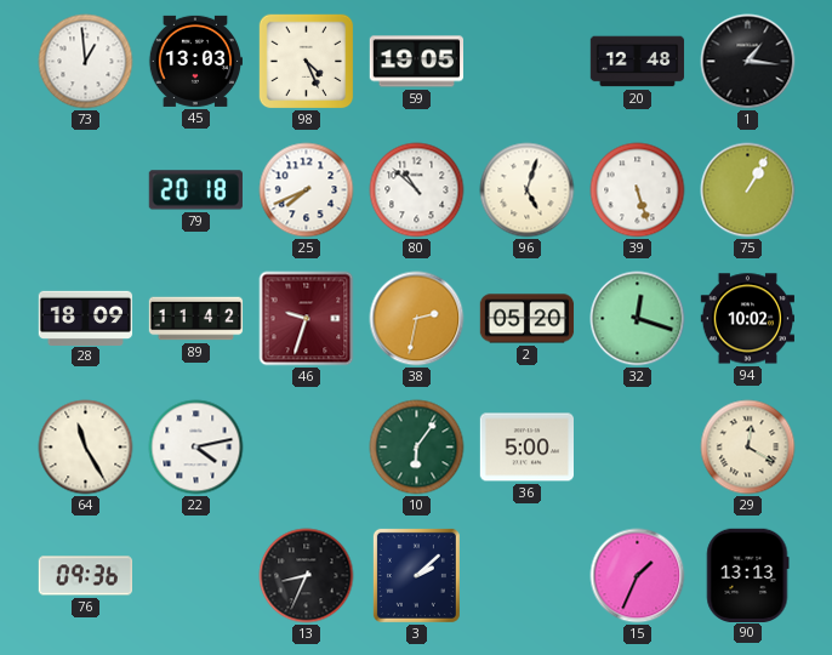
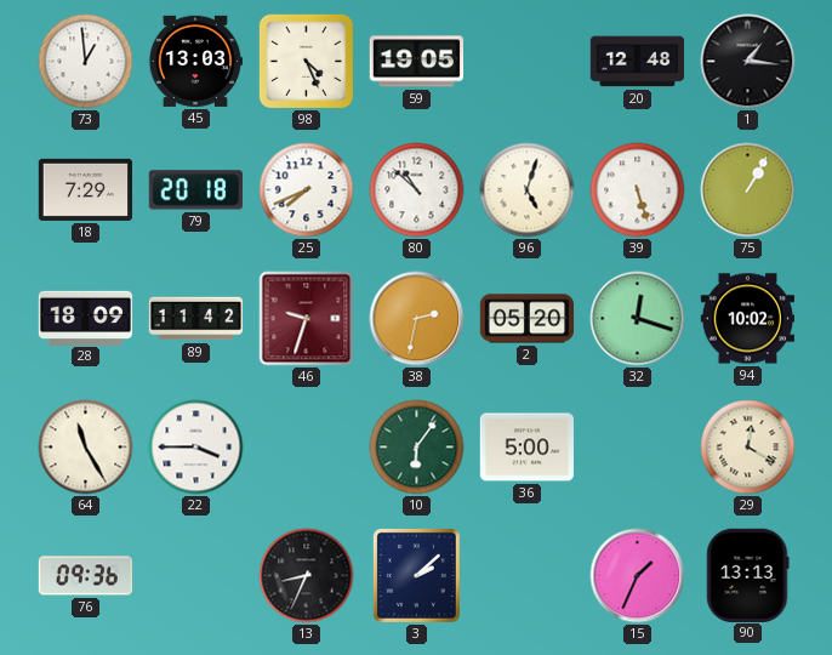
18: none -> 7:29 (85, 189)
22: 4:13 -> 3:45 (196, 448)
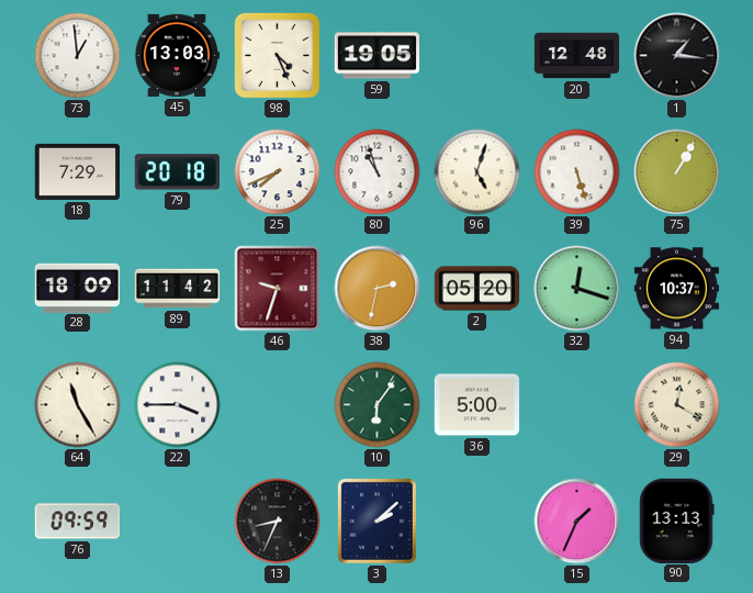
80: 10:52 -> 10:57 (378, 172)
94: 10:02 -> 10:37 (676, 289)
76: 09:36 -> 09:59 (77, 522)
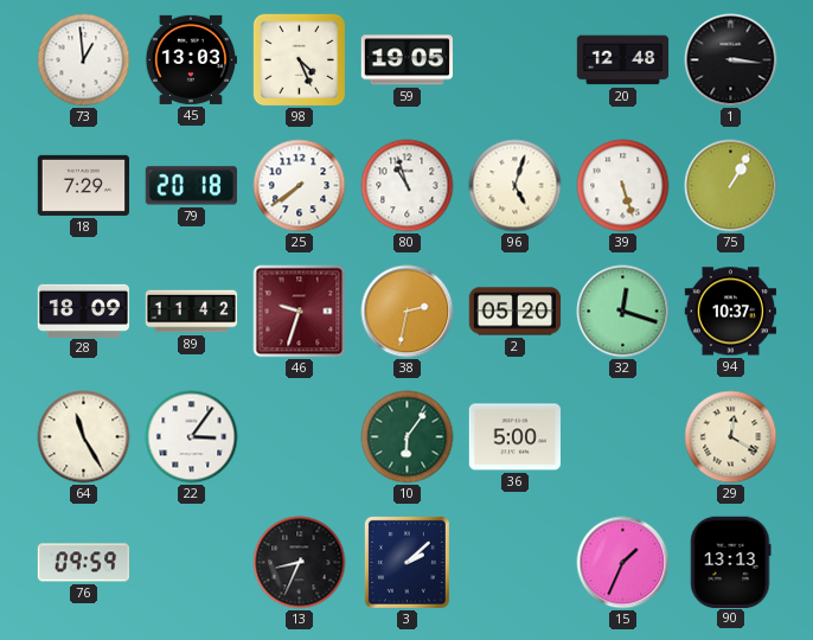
1: 1:16 -> 3:16 (731, 60)
25: 7:41 -> 7:39 (300, 186)
22: 3:45 -> 3:06 (192, 437)
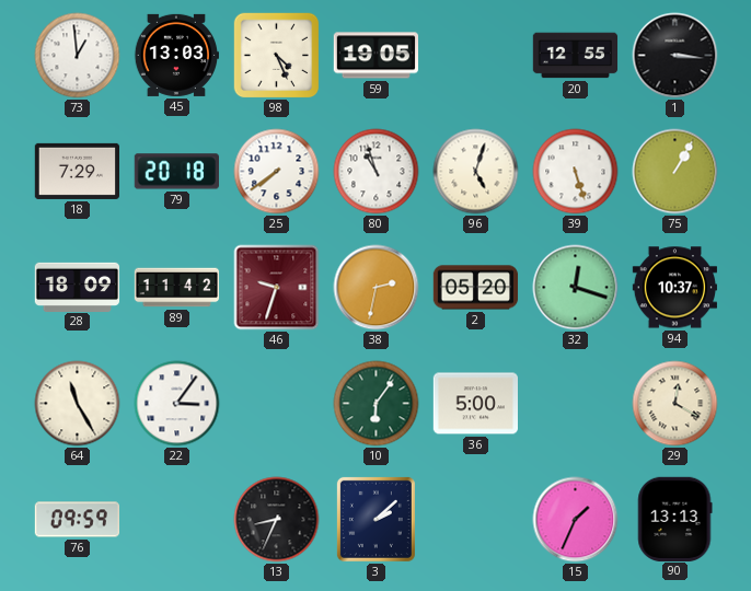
20: 12:48 -> 12:55 (576, 56)
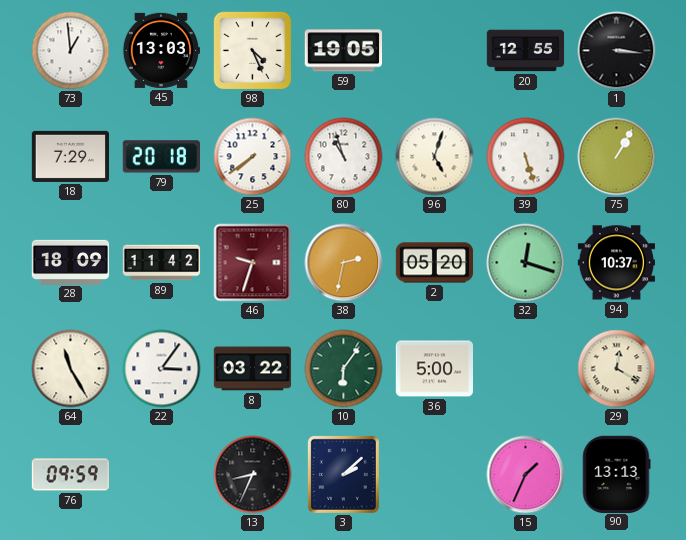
8: none -> 03:22 (253, 369)
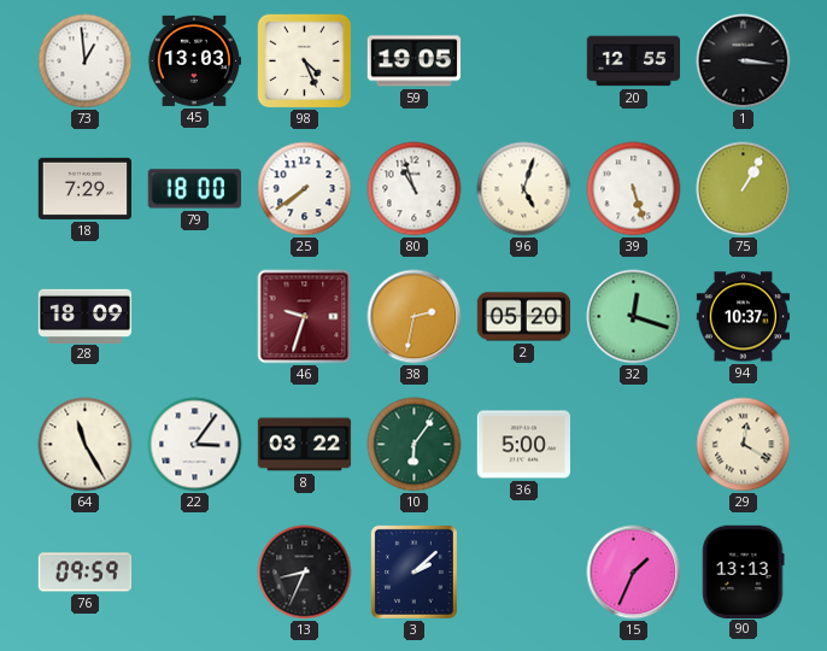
79: 20:18 -> 18:00 (194, 189)
89: 11:42 -> none (162, 263)
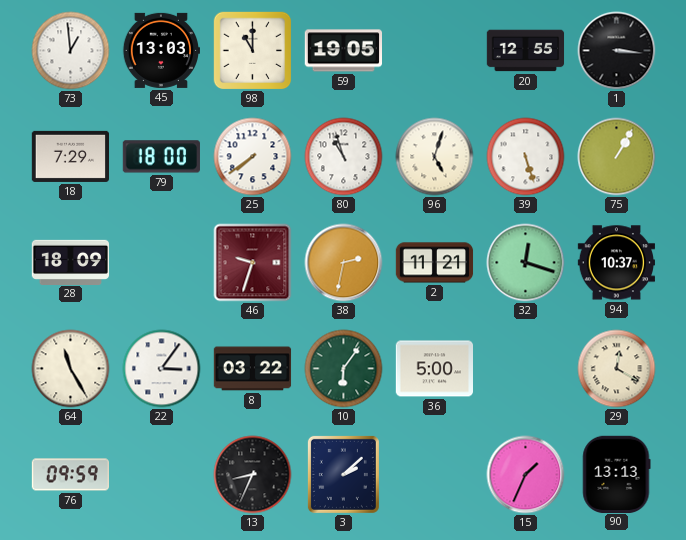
98: 4:26 -> 11:00 (253, 51)
2: 05:20 -> 11:21 (435, 263)
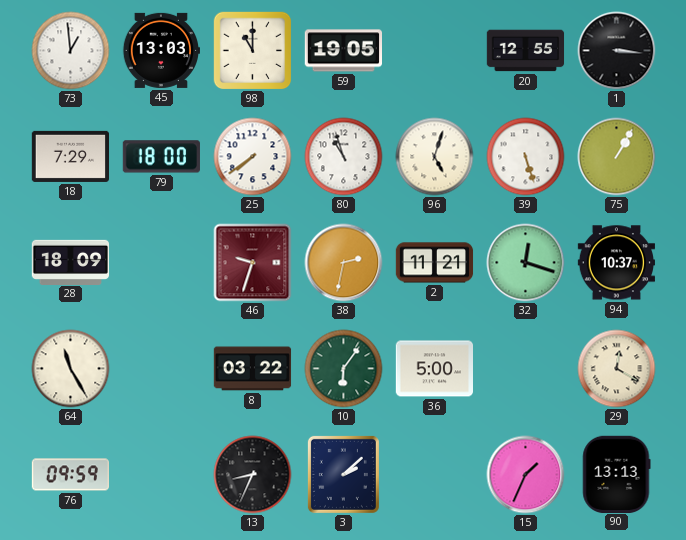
22: 3:06 -> none (162, 369)
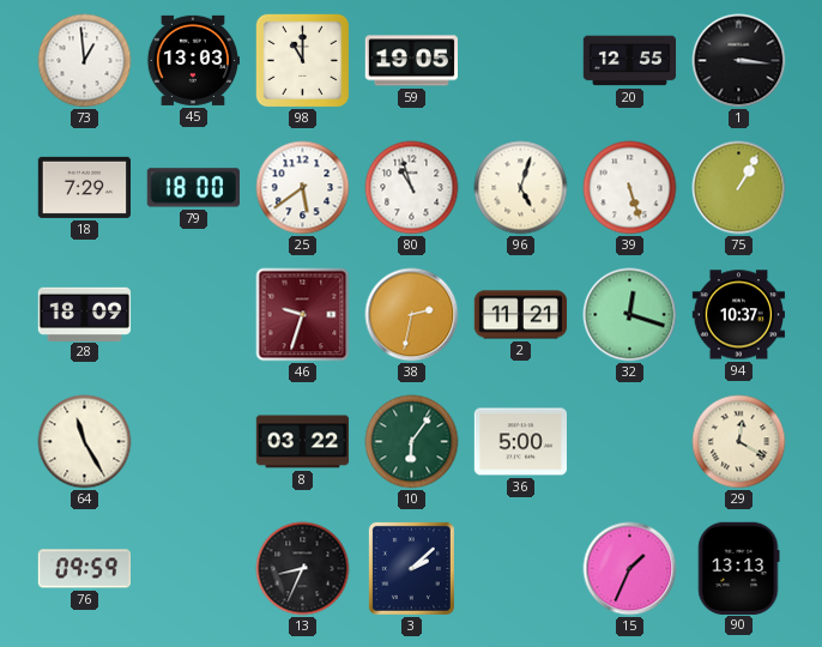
25: 7:39 -> 5:39 (303, 188)
